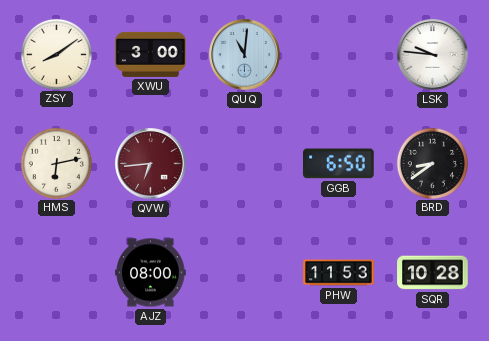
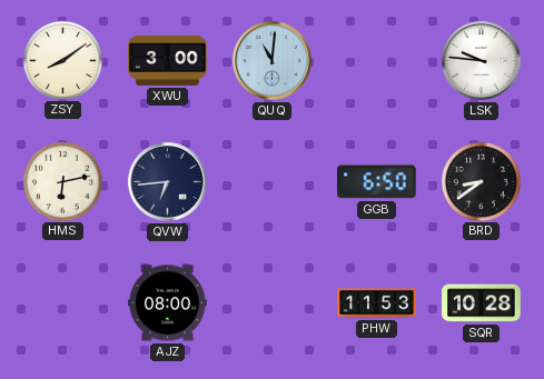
QVW dial: burgundy -> navy (168, 182)
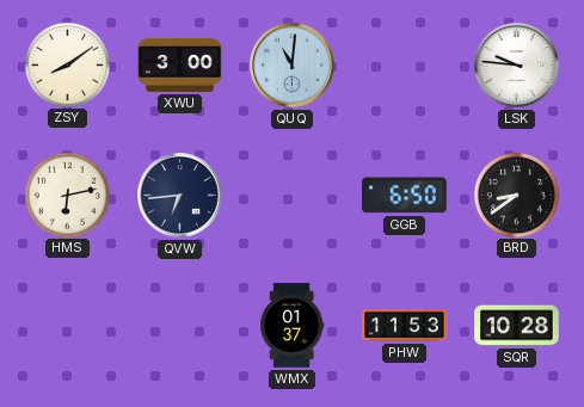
AJZ: 08:00 -> none (168, 303)
WMX: none -> 01:37 (293, 326)
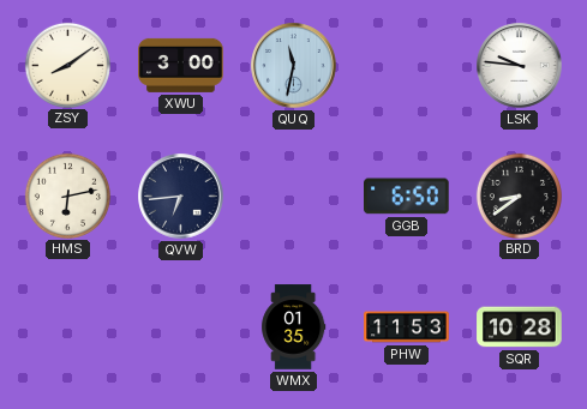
QUQ: 11:01 -> 11:32 (294, 66)
WMX: 01:37 -> 01:35 (294, 327)
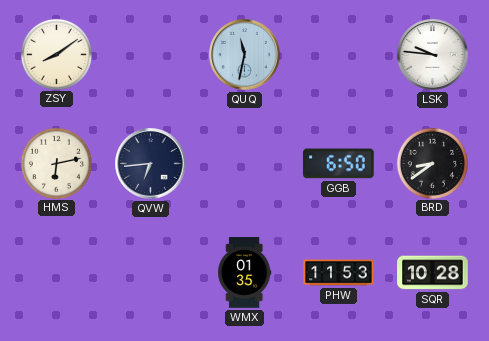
XWU: 3:00 -> none (181, 65)
